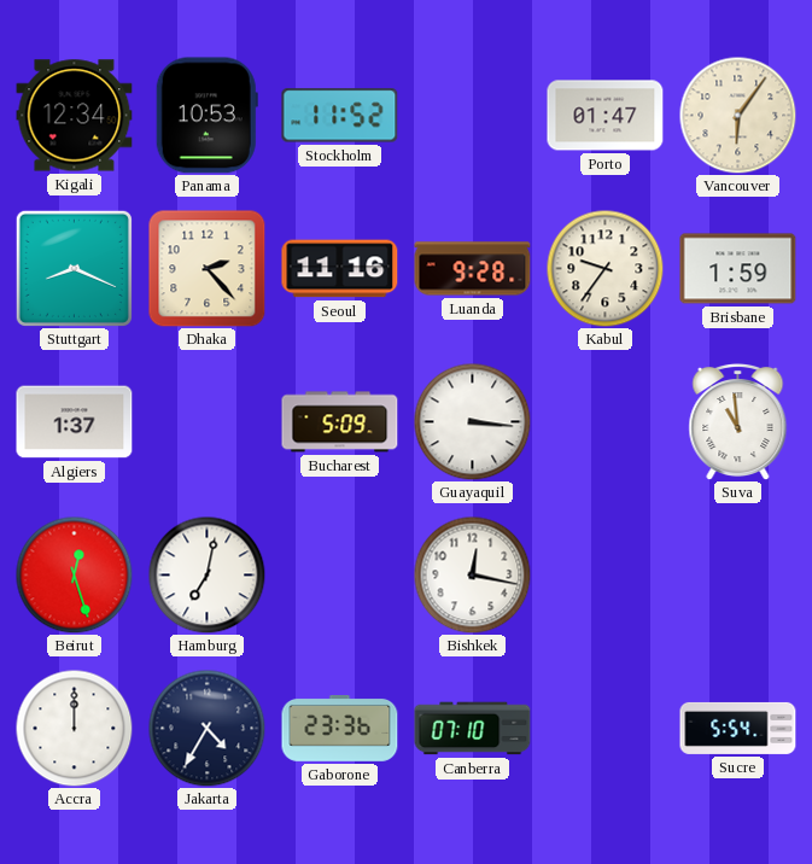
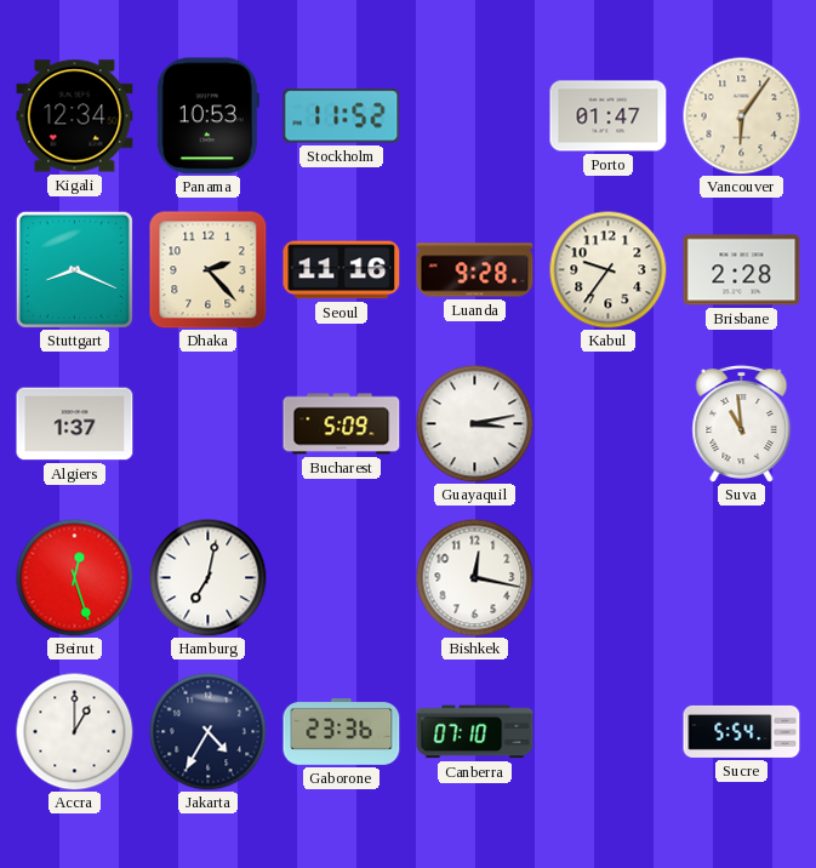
Brisbane: 1:59 -> 2:28 (742, 270)
Guayaquil: 3:16 -> 3:13 (474, 423)
Accra: 12:00 -> 1:00 (74, 731)
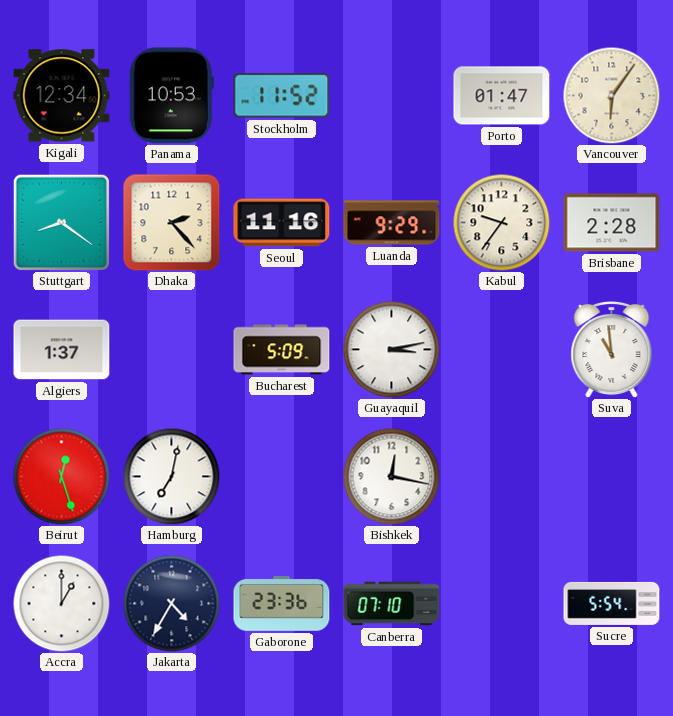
Stuttgart: 8:19 -> 8:21 (61, 222)
Luanda: 9:28 -> 9:29 (392, 223)
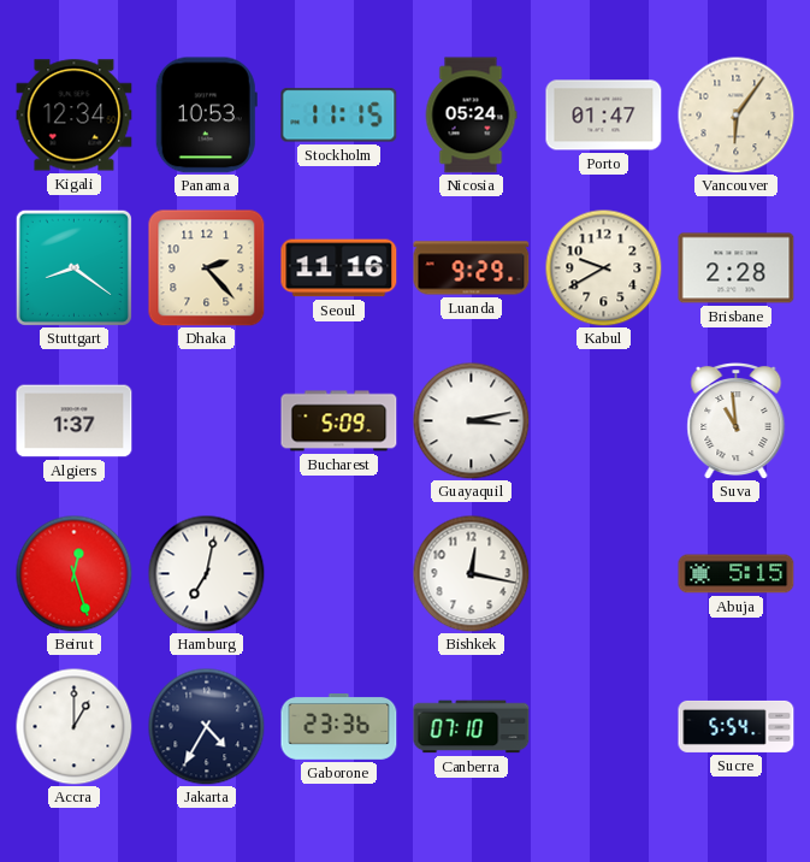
Stockholm: 11:52 -> 11:15 (339, 116)
Nicosia: none -> 05:24 (471, 116)
Kabul: 9:36 -> 9:40 (603, 267)
Abuja: none -> 5:15 (737, 574)
